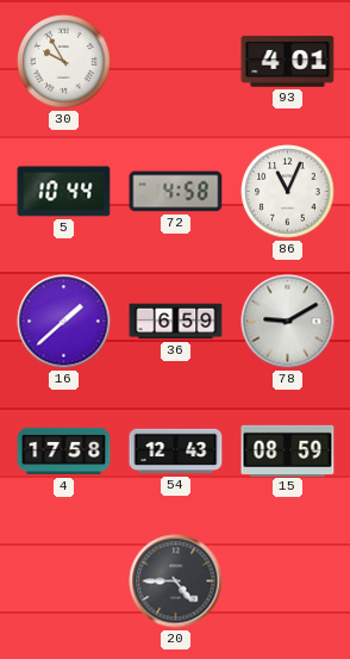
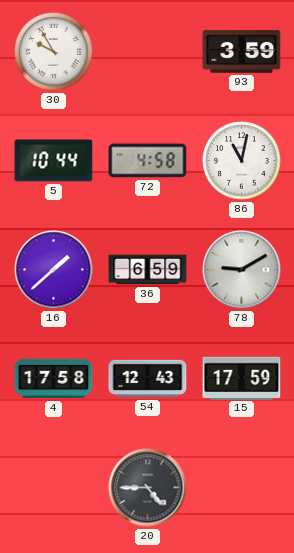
93: 4:01 -> 3:59 (242, 52)
86: 11:04 -> 11:02 (242, 161)
15: 08:59 -> 17:59 (242, 378)
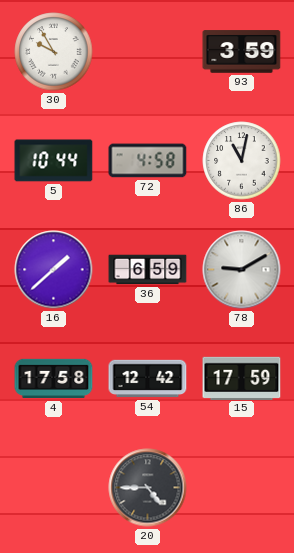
54: 12:43 -> 12:42 (148, 379)
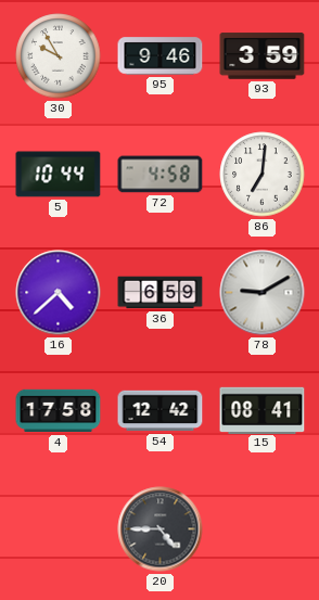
95: none -> 9:46 (161, 56)
86: 11:02 -> 7:01 (263, 175)
16: 1:38 -> 4:38 (59, 293)
15: 17:59 -> 08:41 (263, 410)
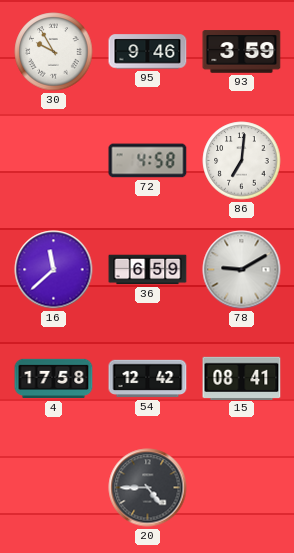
5: 10:44 -> none (59, 175)
16: 4:38 -> 11:38 (54, 270)
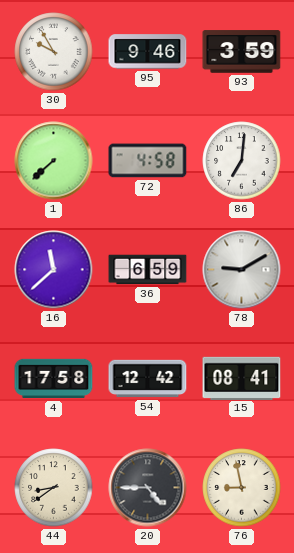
1: none -> 7:38 (54, 161)
44: none -> 8:39 (54, 488)
76: none -> 8:58 (242, 488)
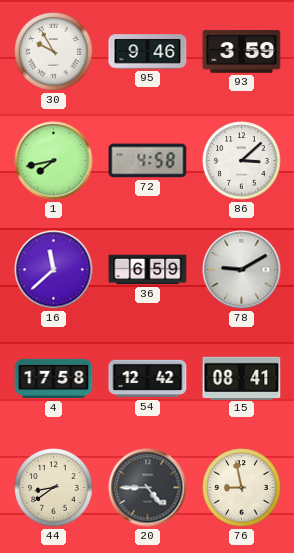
1: 7:38 -> 7:43 (54, 161)
86: 7:01 -> 3:08 (242, 161)
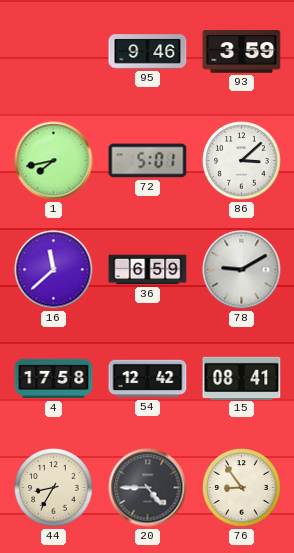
30: 9:55 -> none (54, 52)
72: 4:58 -> 5:01 (148, 161)
44: 8:39 -> 8:35 (54, 488)
76: 8:58 -> 8:54 (242, 488)
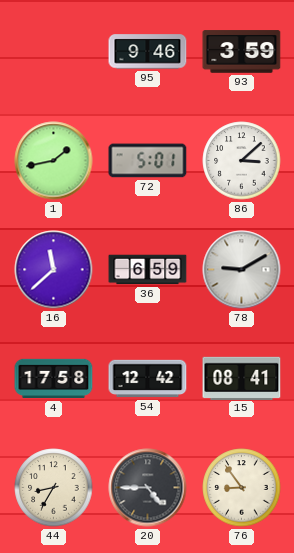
1: 7:43 -> 1:43 (54, 161)
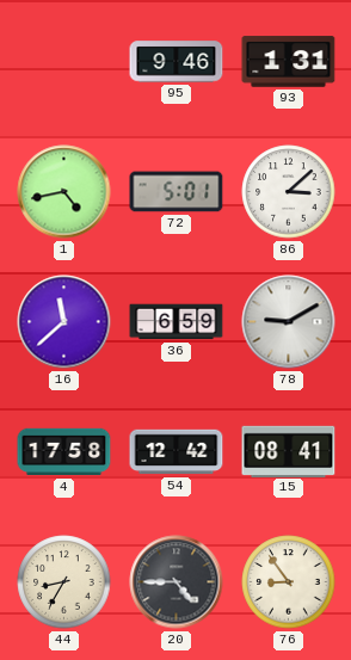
93: 3:59 -> 1:31 (289, 62)
1: 1:43 -> 4:43 (64, 192)
